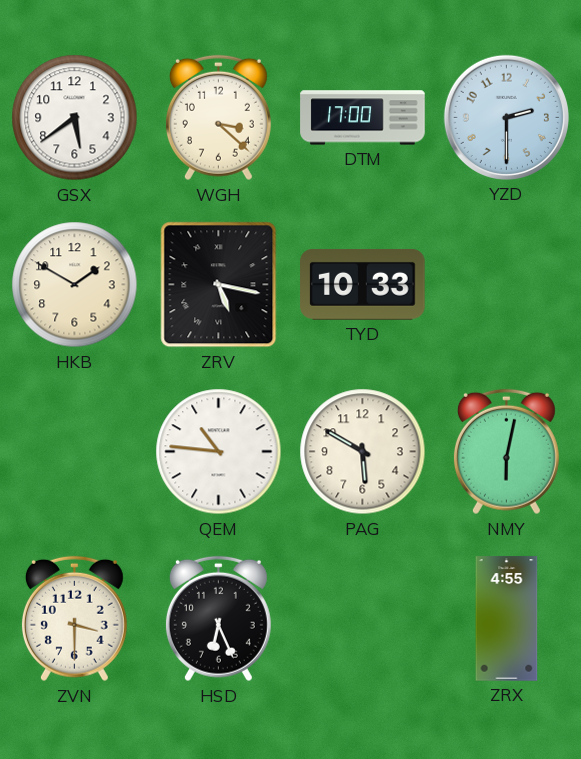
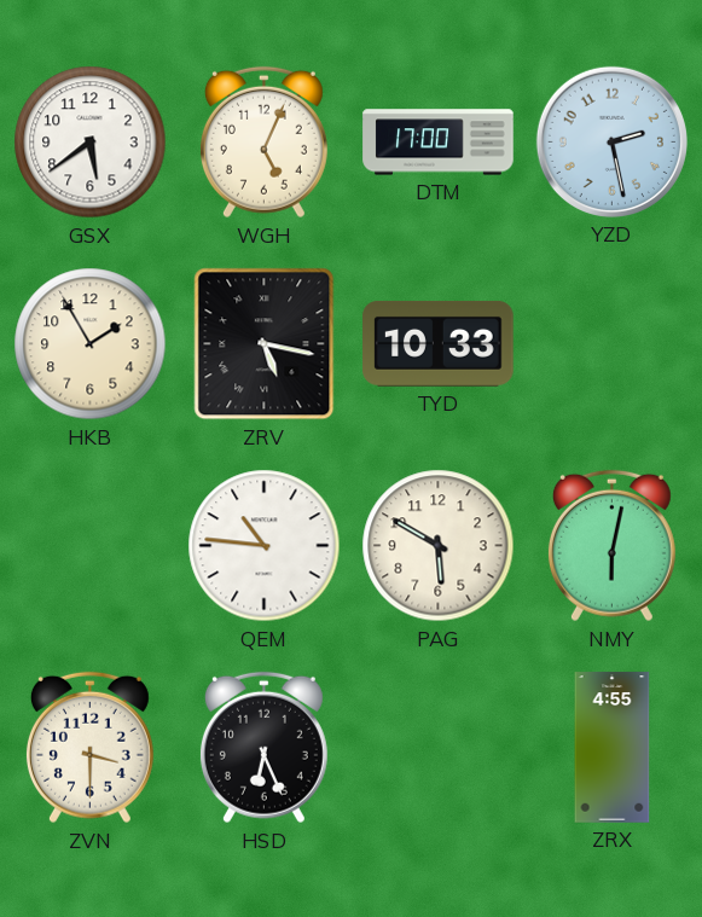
WGH: 3:22 -> 5:04 (263, 143)
YZD: 2:30 -> 2:28 (611, 141)
HKB: 1:50 -> 1:55 (91, 344)
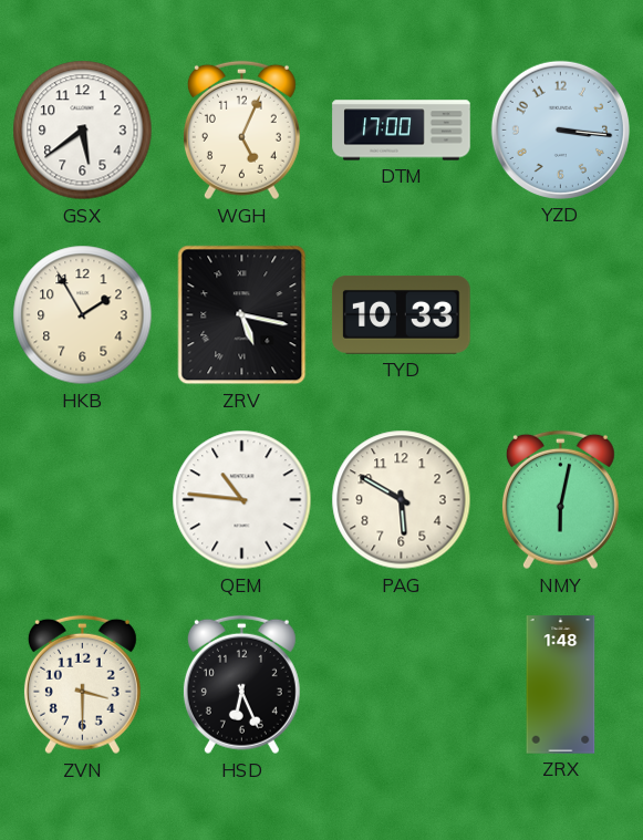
YZD: 2:28 -> 3:16 (560, 129)
ZRX: 4:55 -> 1:48 (561, 685)
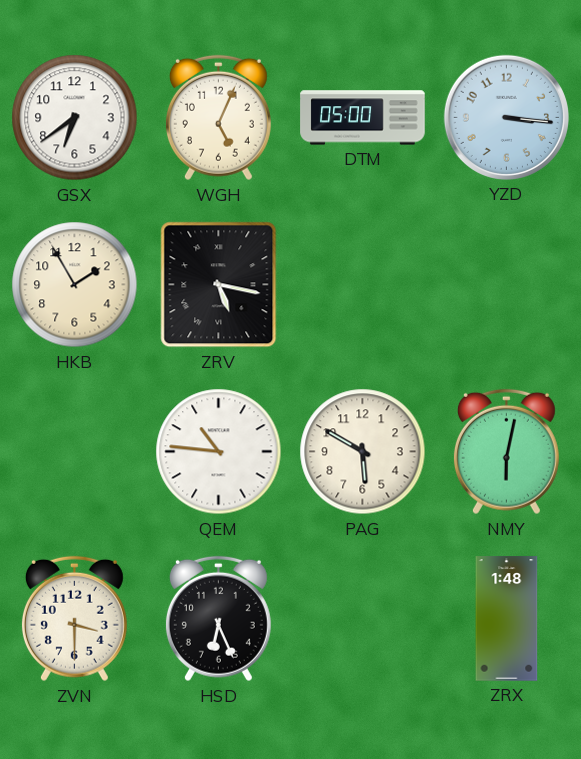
GSX: 5:39 -> 6:39 (75, 118)
DTM: 17:00 -> 05:00 (363, 118)
TYD: 10:33 -> none (402, 314)
